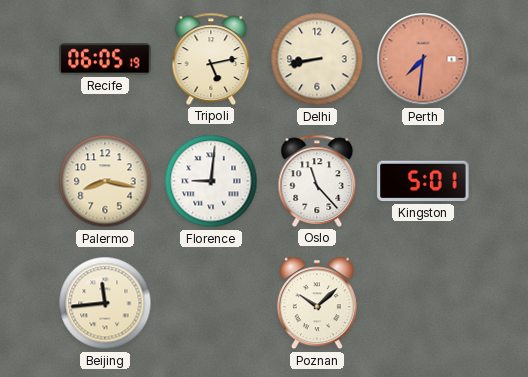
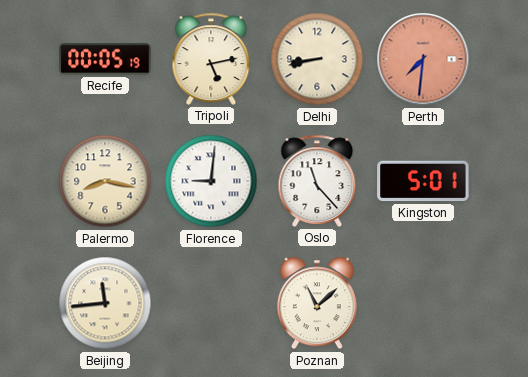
Recife: 06:05 -> 00:05 (105, 59)
Poznan: 10:08 -> 11:08 (317, 303)
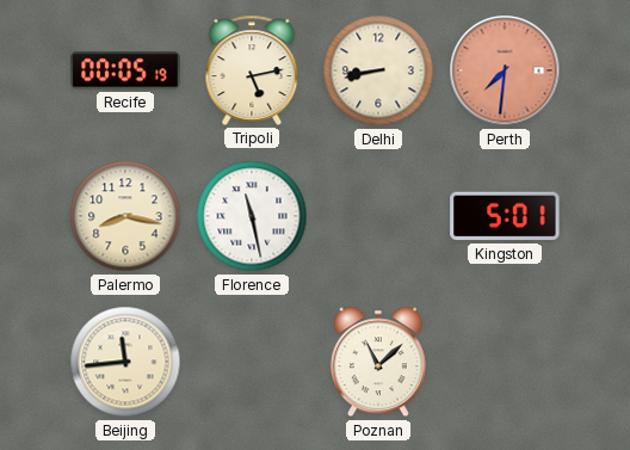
Florence: 9:01 -> 11:28 (252, 216)
Oslo: 11:23 -> none (317, 181)
